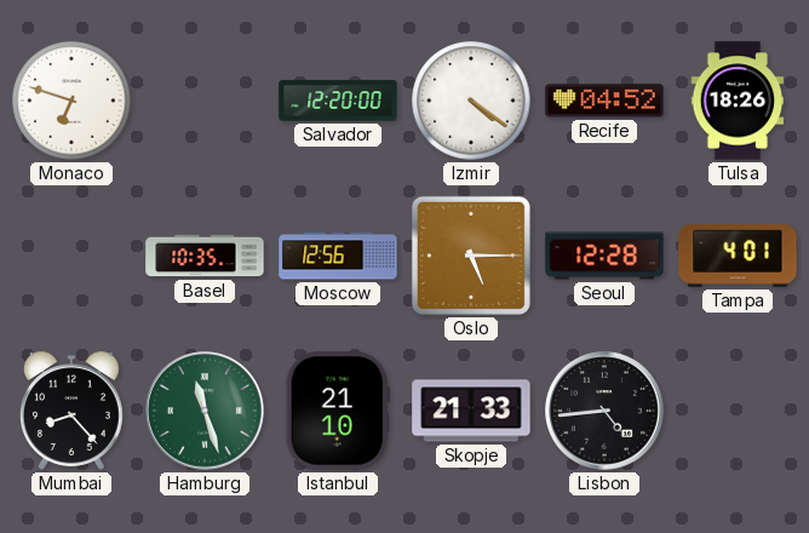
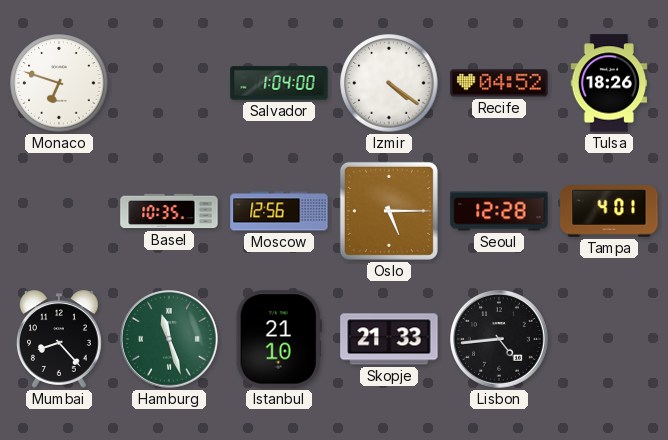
Salvador: 12:20 -> 1:04 (279, 83)
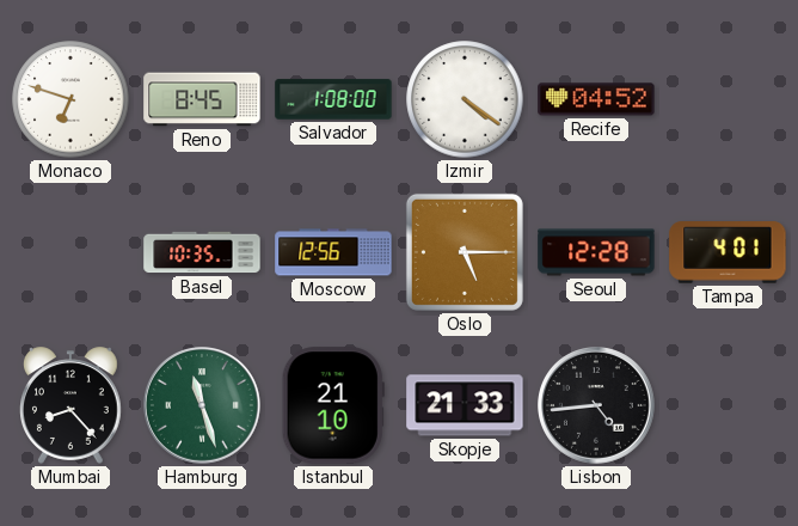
Reno: none -> 8:45 (202, 99)
Salvador: 1:04 -> 1:08 (333, 99)
Tulsa: 18:26 -> none (609, 83)
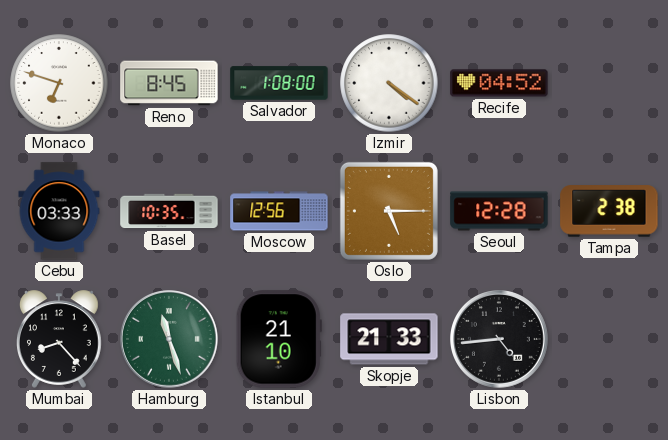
Cebu: none -> 03:33 (59, 211)
Tampa: 4:01 -> 2:38 (609, 211)
